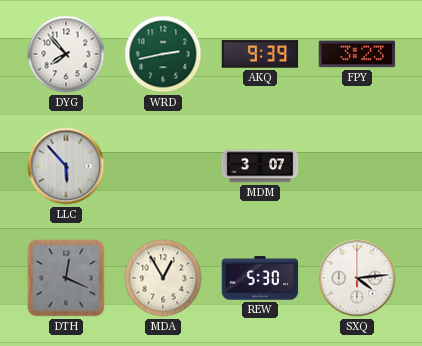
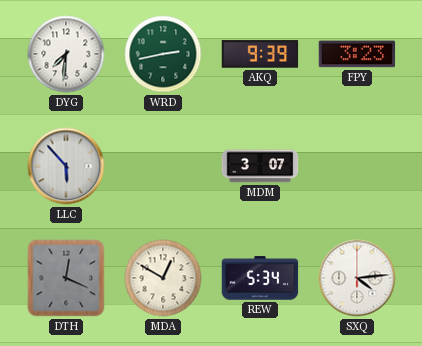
DYG: 7:53 -> 7:31 (66, 54)
MDA: 12:55 -> 12:50 (163, 278)
REW: 5:30 -> 5:34 (260, 278)
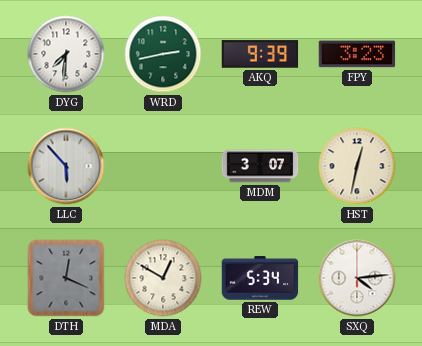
HST: none -> 12:32 (357, 166)
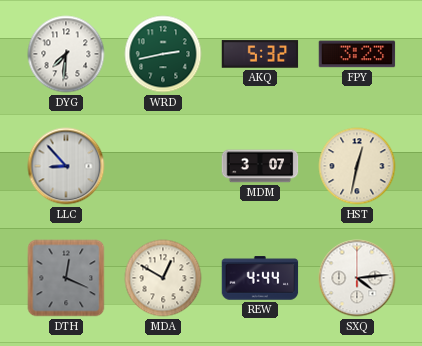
AKQ: 9:39 -> 5:32 (260, 54)
LLC: 5:53 -> 8:53 (66, 166)
REW: 5:34 -> 4:44 (260, 278)
